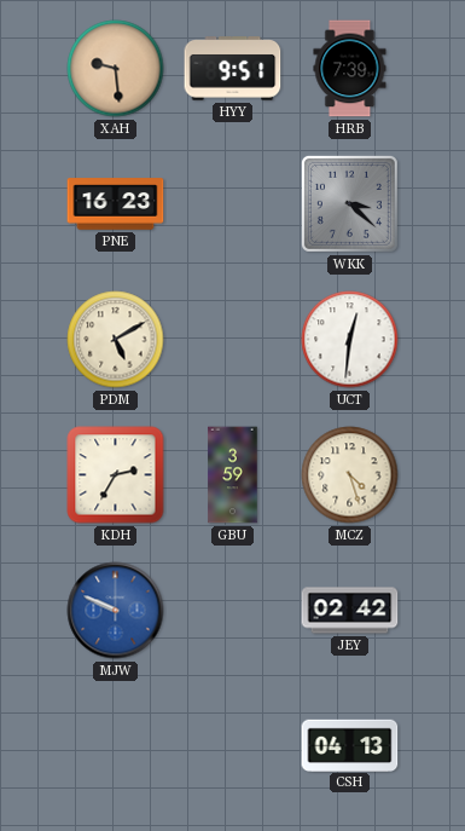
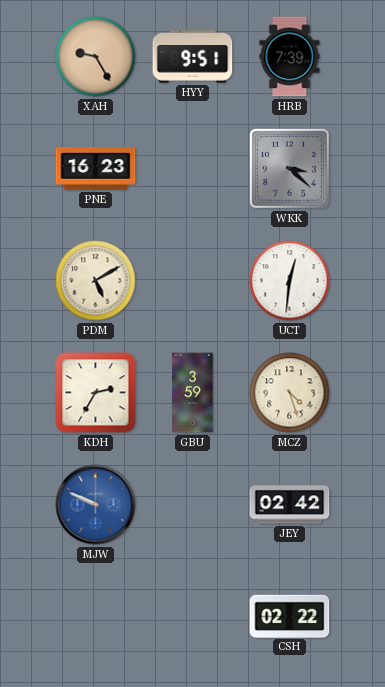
XAH: 9:29 -> 9:25 (96, 57)
CSH: 04:13 -> 02:22 (290, 616)
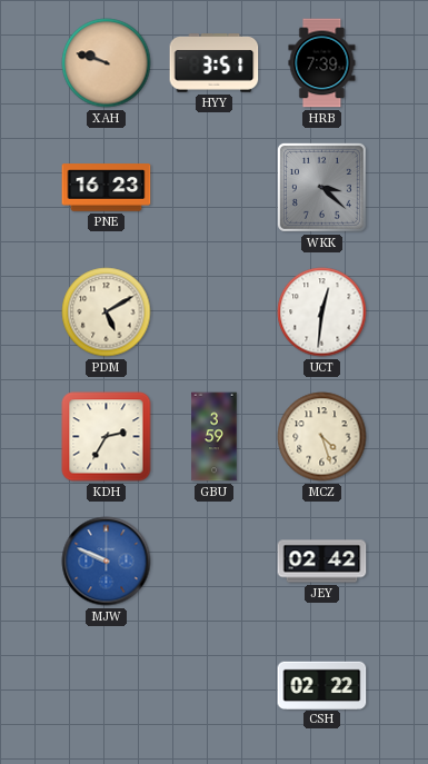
XAH: 9:25 -> 9:48 (107, 63)
HYY: 9:51 -> 3:51 (215, 63)
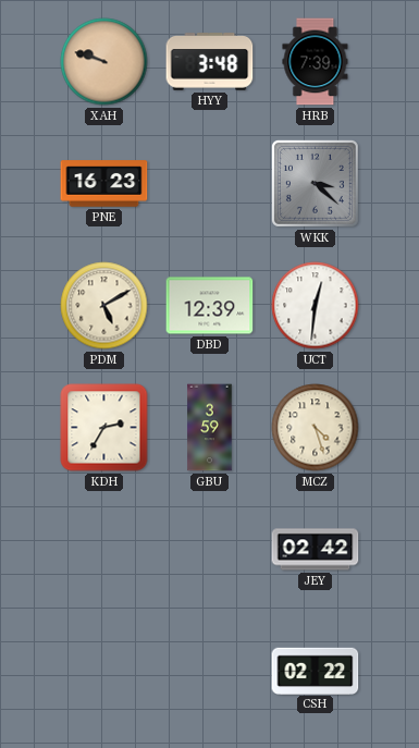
HYY: 3:51 -> 3:48 (210, 62)
DBD: none -> 12:39 (210, 306)
MJW: 9:49 -> none (107, 562)
